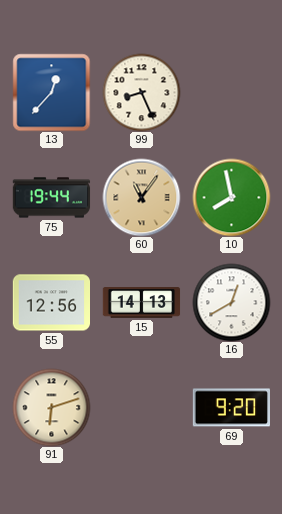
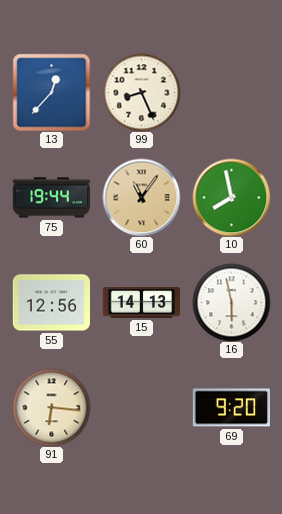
16: 12:40 -> 5:58 (231, 302)
91: 6:12 -> 6:16 (51, 407)
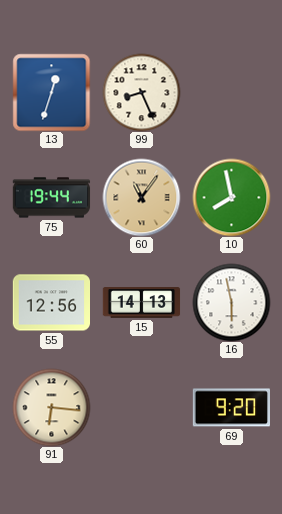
13: 12:37 -> 12:33 (51, 92)
